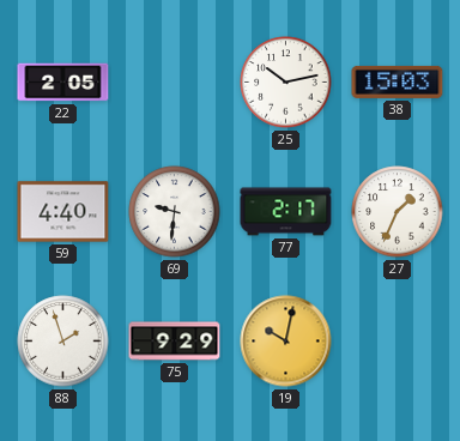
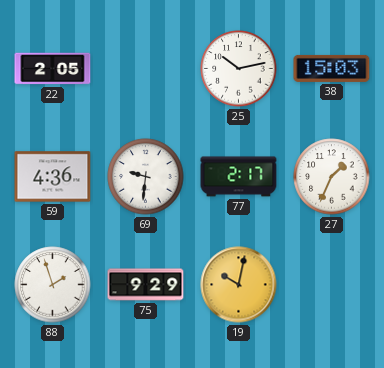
59: 4:40 -> 4:36 (53, 177)
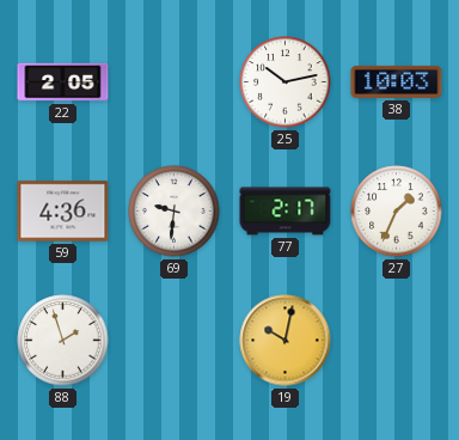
38: 15:03 -> 10:03 (397, 81)
75: 9:29 -> none (146, 285)
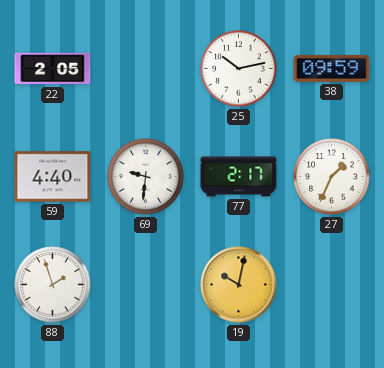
38: 10:03 -> 09:59 (332, 68)
59: 4:36 -> 4:40 (53, 177)
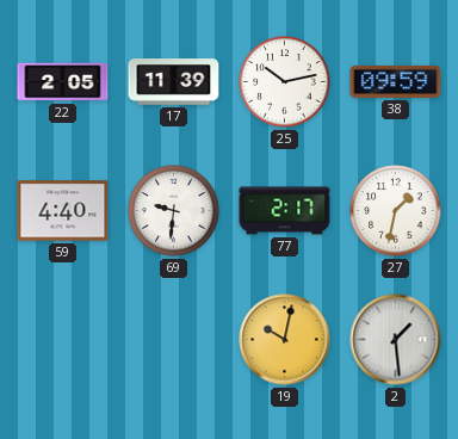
17: none -> 11:39 (174, 82)
27: 1:34 -> 1:32 (396, 211)
88: 1:57 -> none (53, 285)
2: none -> 1:29 (396, 340)
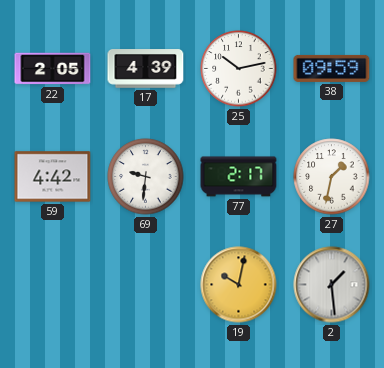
17: 11:39 -> 4:39 (146, 69)
59: 4:40 -> 4:42 (53, 177)
